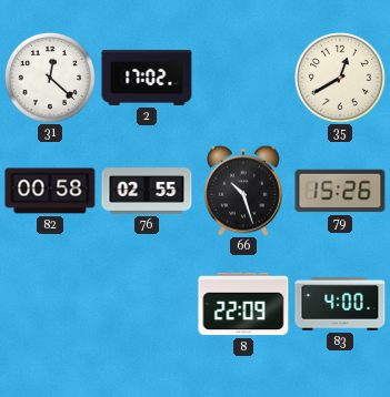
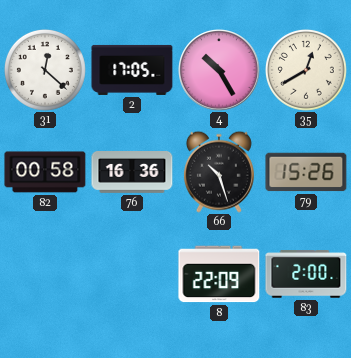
2: 17:02 -> 17:05 (132, 70)
4: none -> 10:25 (219, 70)
76: 02:55 -> 16:36 (132, 173)
83: 4:00 -> 2:00 (306, 274)
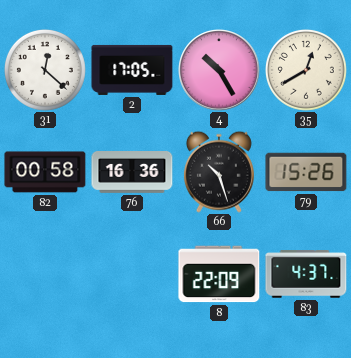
83: 2:00 -> 4:37 (306, 274)
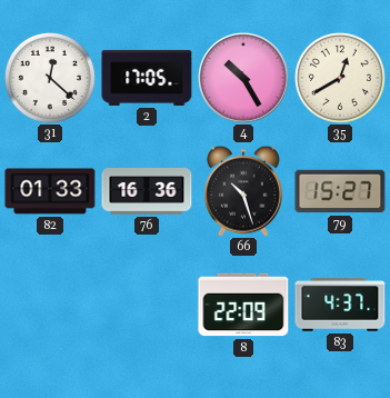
82: 00:58 -> 01:33 (50, 191)
79: 15:26 -> 15:27 (340, 191)
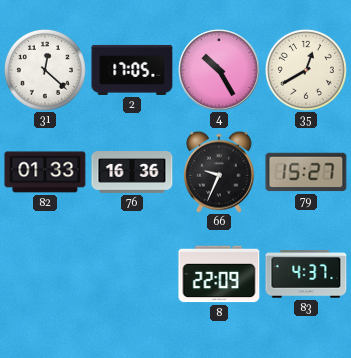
66: 10:27 -> 9:34 (219, 172)
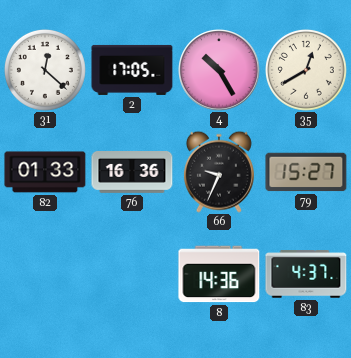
8: 22:09 -> 14:36 (219, 274)
